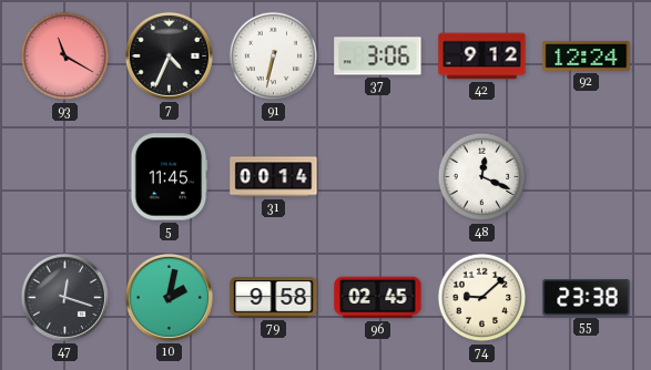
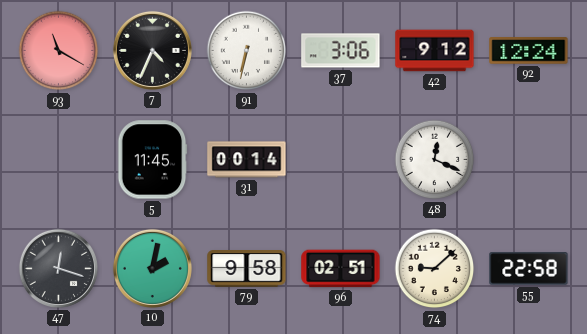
96: 02:45 -> 02:51 (341, 269)
55: 23:38 -> 22:58 (529, 269)
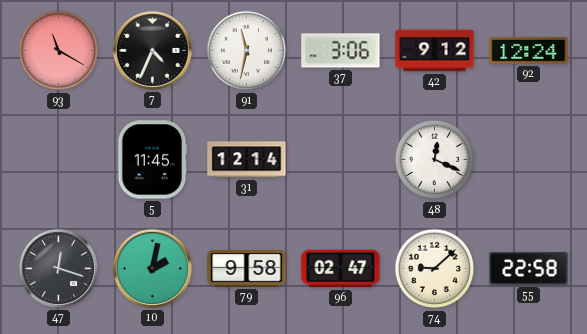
91: 6:32 -> 11:32 (247, 51)
31: 00:14 -> 12:14 (247, 160)
96: 02:51 -> 02:47 (341, 269)
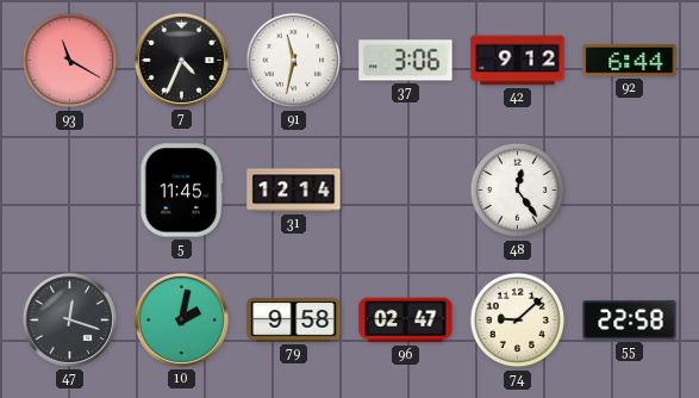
92: 12:24 -> 6:44 (630, 61)
48: 12:19 -> 12:24 (518, 191)
